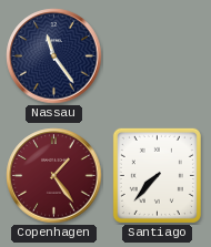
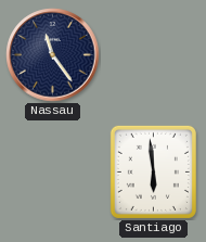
Copenhagen: 1:24 -> none (54, 176)
Santiago: 7:37 -> 5:59 (153, 171)
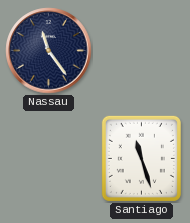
Santiago: 5:59 -> 11:27 (141, 158)
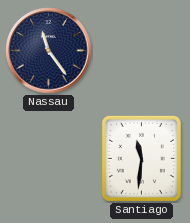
Santiago: 11:27 -> 11:31 (141, 158)
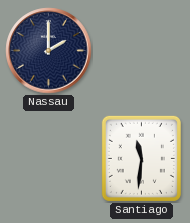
Nassau: 11:24 -> 2:00 (49, 51)
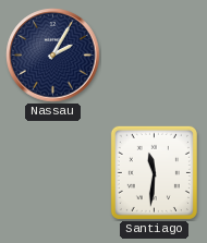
Nassau: 2:00 -> 2:05 (53, 56)
